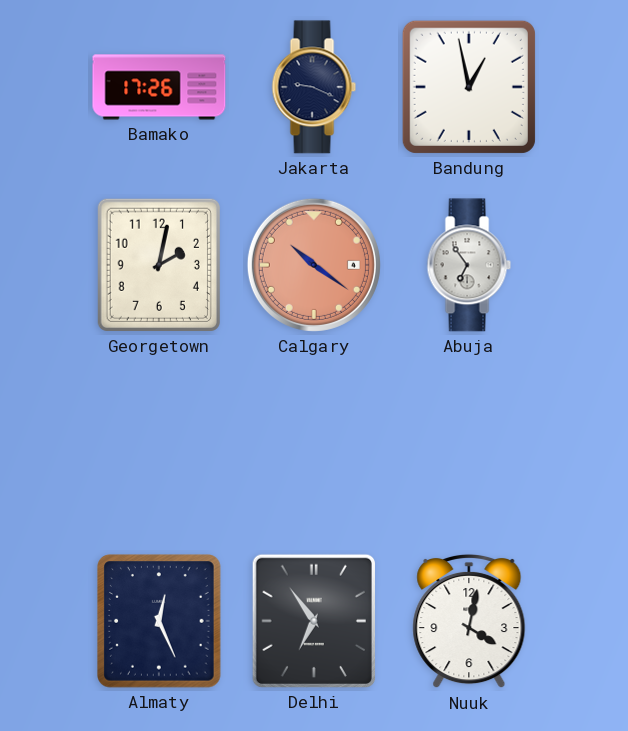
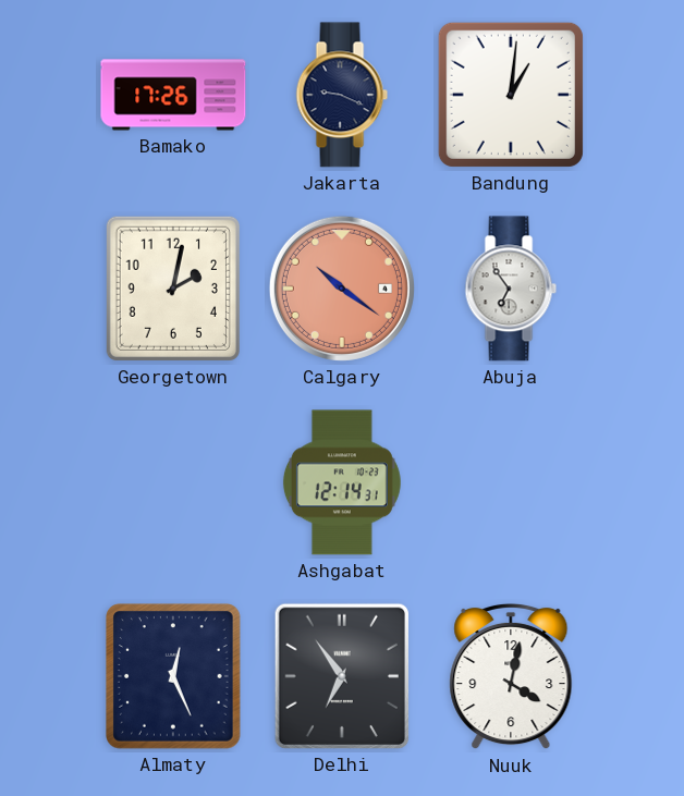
Bandung: 12:58 -> 1:01 (511, 95)
Ashgabat: none -> 12:14 (342, 482)
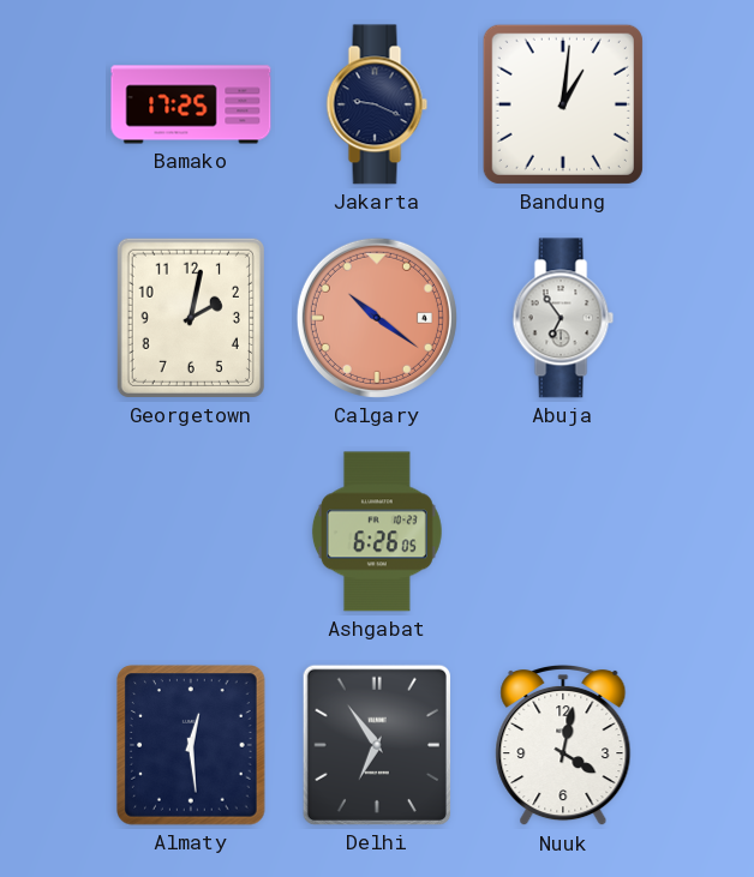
Bamako: 17:26 -> 17:25 (191, 104)
Ashgabat: 12:14 -> 6:26 (377, 531)
Almaty: 12:26 -> 12:29 (191, 745)
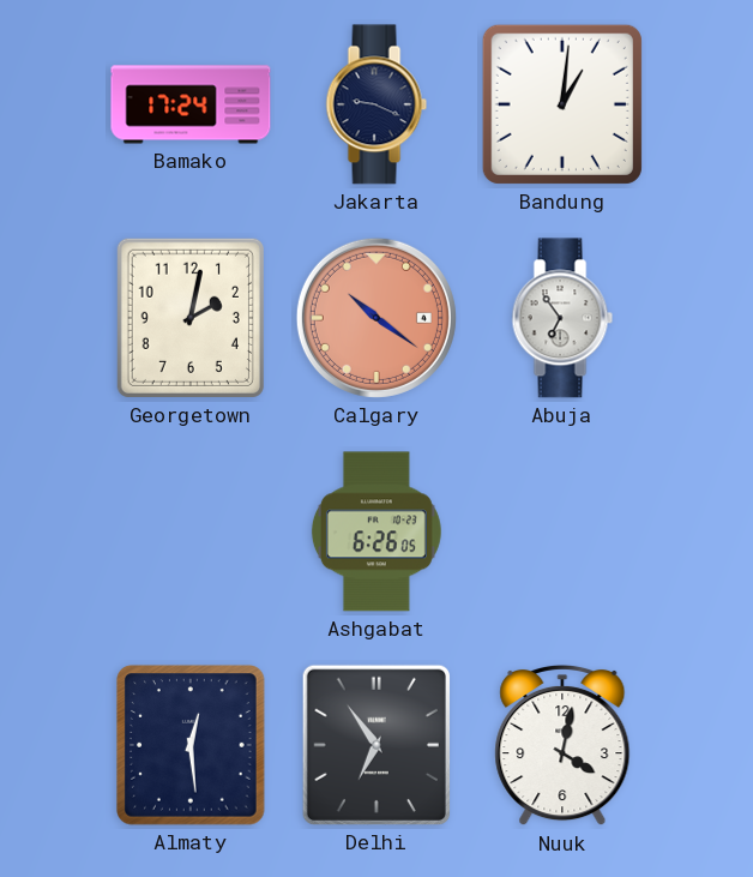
Bamako: 17:25 -> 17:24 (191, 104)
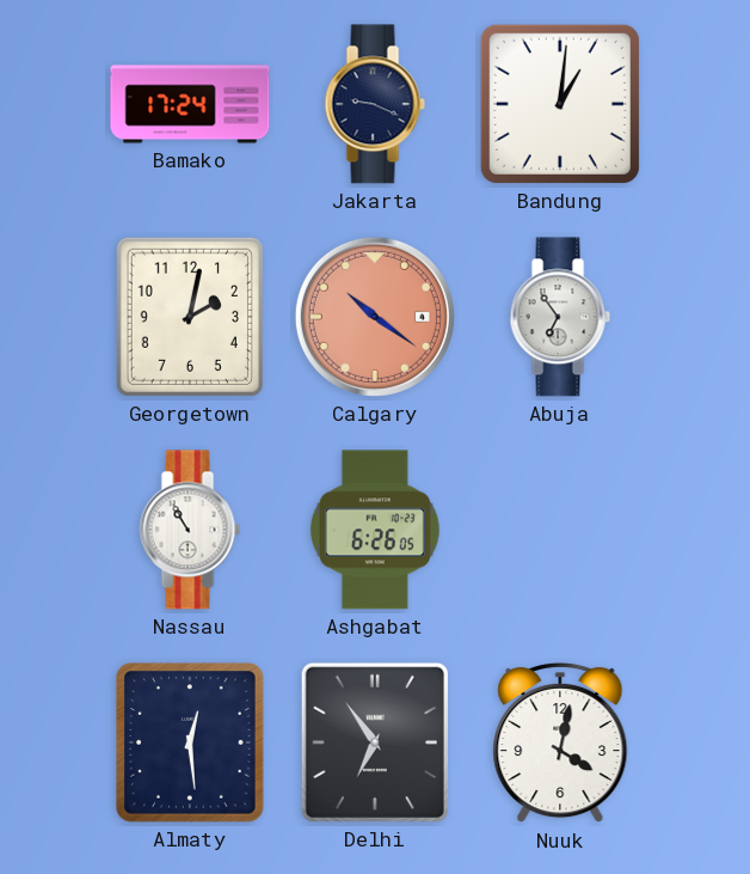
Nassau: none -> 10:55 (190, 530)
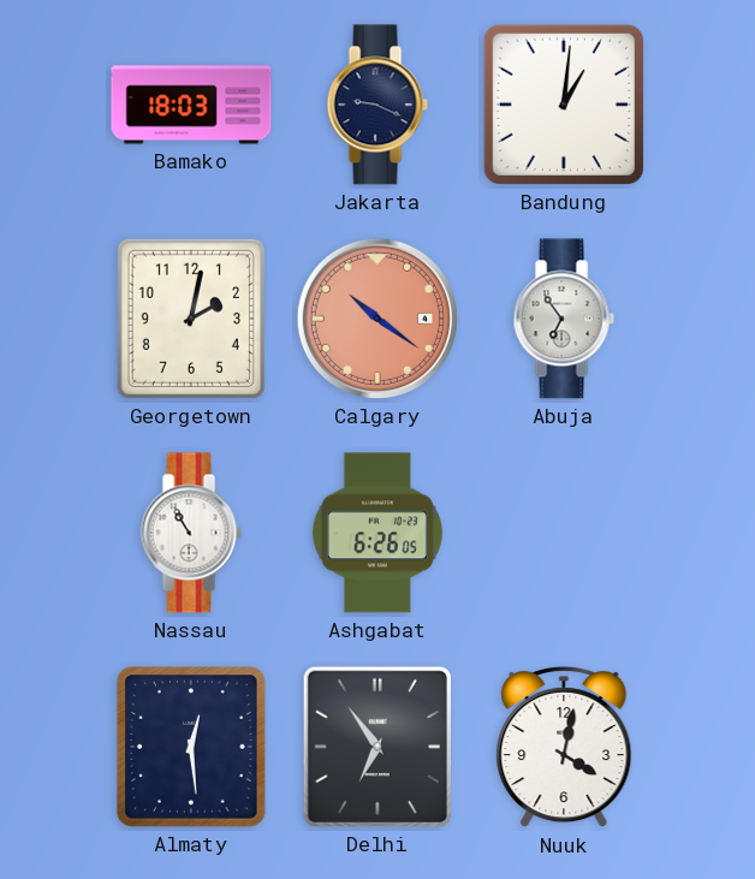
Bamako: 17:24 -> 18:03 (191, 105)
